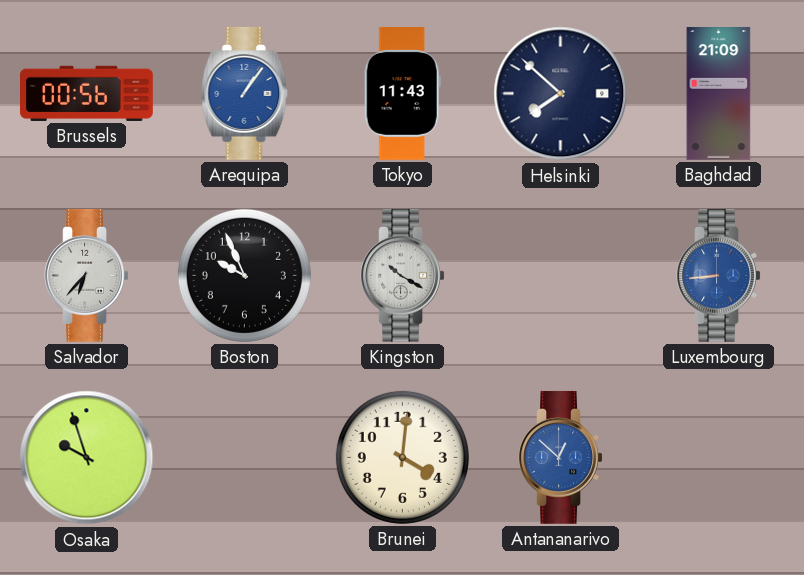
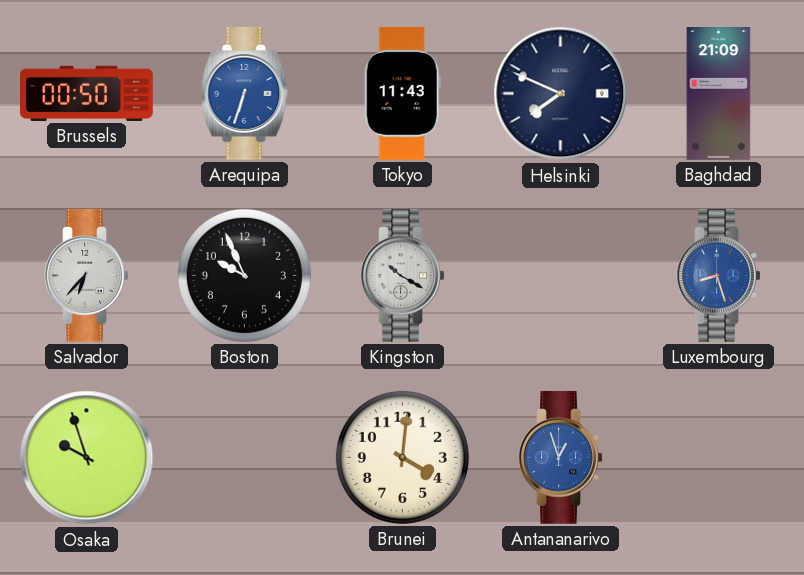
Brussels: 00:56 -> 00:50 (87, 93)
Arequipa: 1:06 -> 6:33 (245, 94)
Helsinki: 7:52 -> 7:49 (561, 94)
Luxembourg: 8:44 -> 8:27 (719, 276)
Antananarivo: 12:52 -> 12:57 (561, 458)
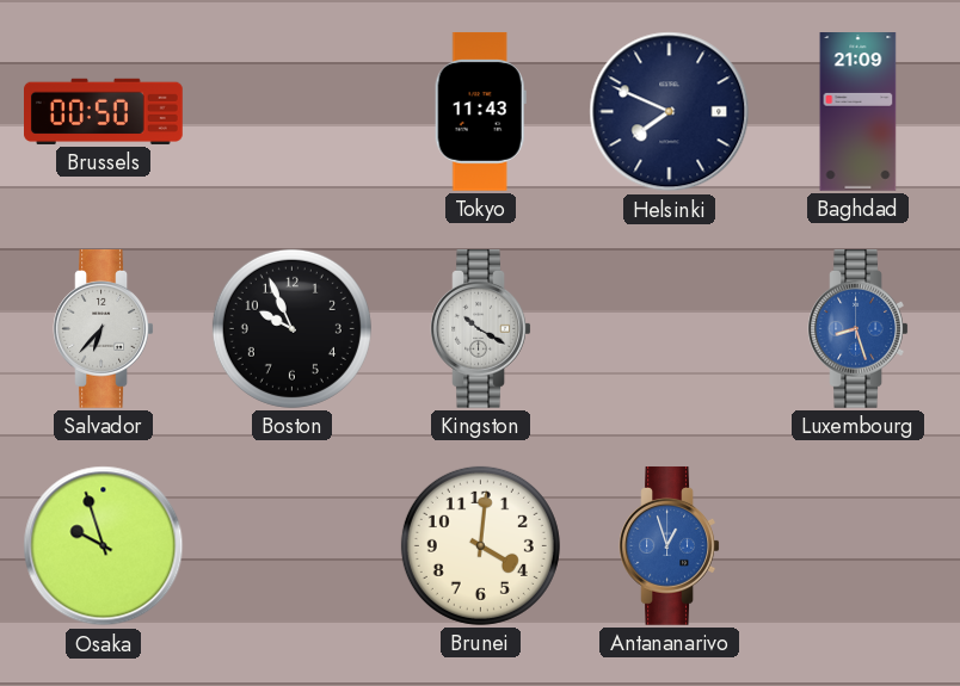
Arequipa: 6:33 -> none (245, 94)
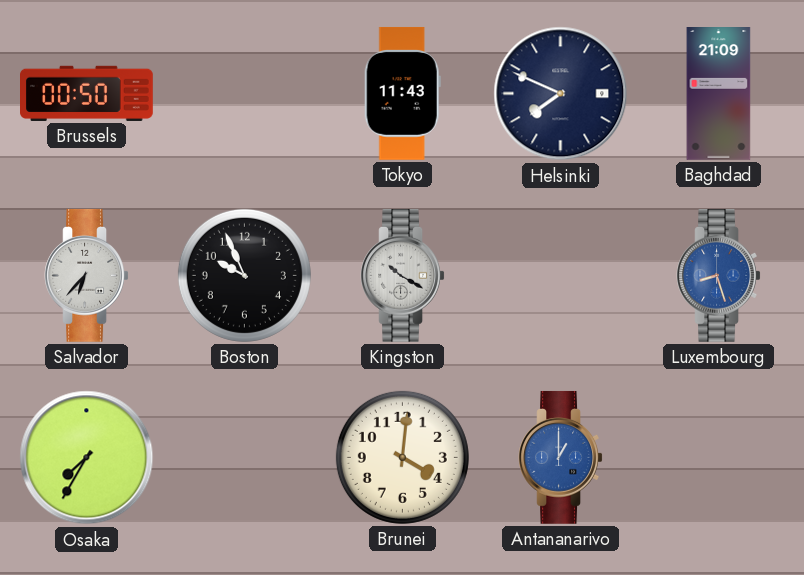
Osaka: 9:57 -> 7:35 (87, 458)
Antananarivo: 12:57 -> 1:00 (561, 458)
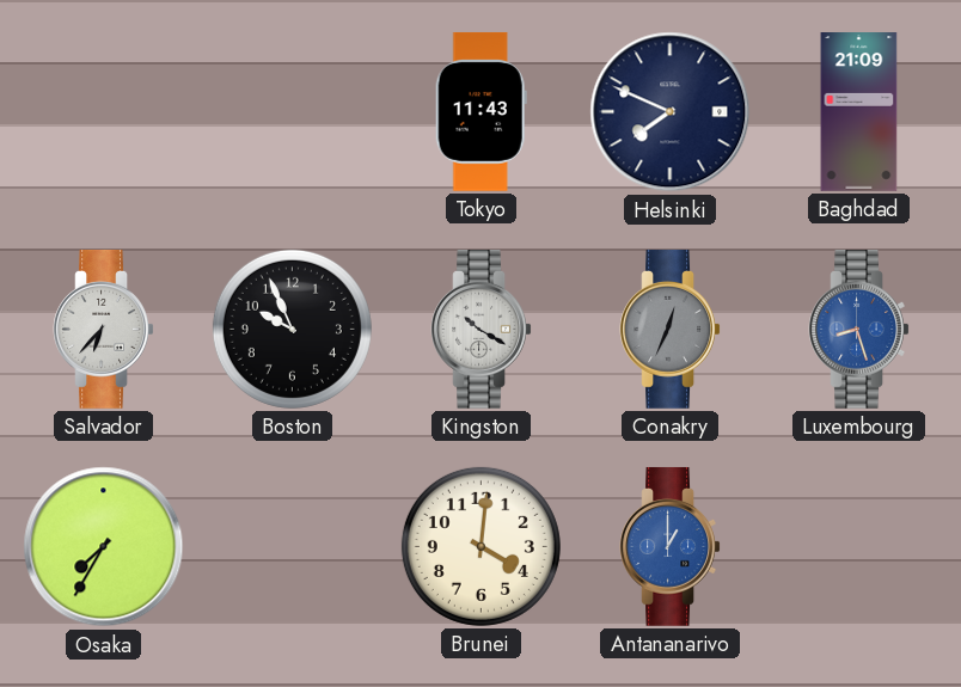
Brussels: 00:50 -> none (87, 93)
Conakry: none -> 12:34 (671, 330)
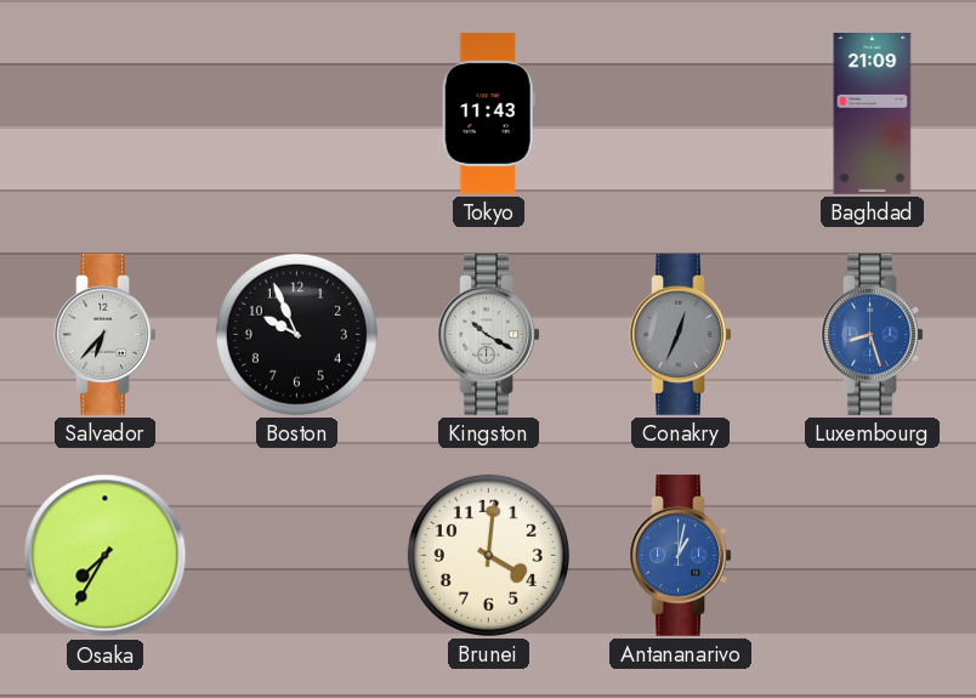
Helsinki: 7:49 -> none (671, 112)
Antananarivo: 1:00 -> 1:02 (681, 556)
